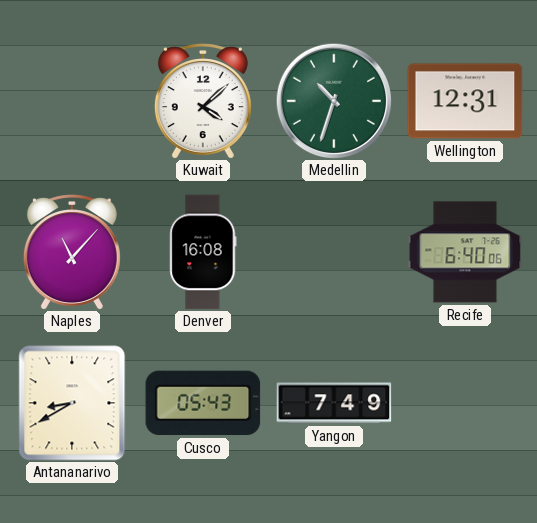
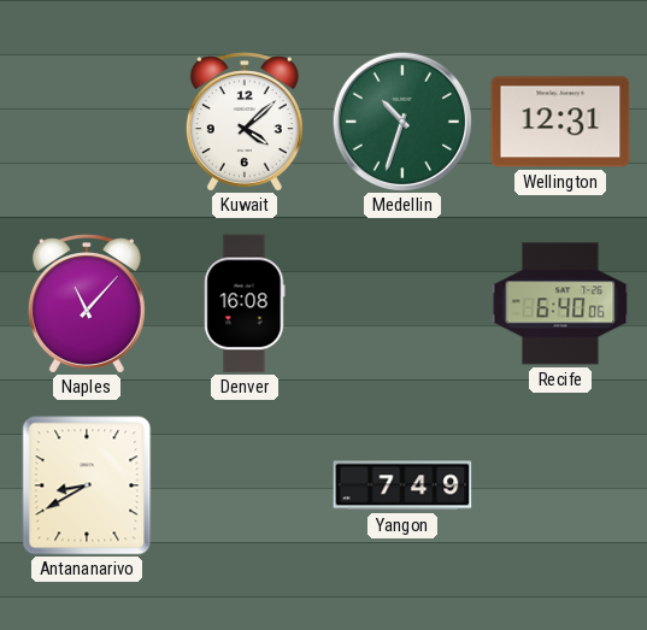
Cusco: 05:43 -> none (203, 403)
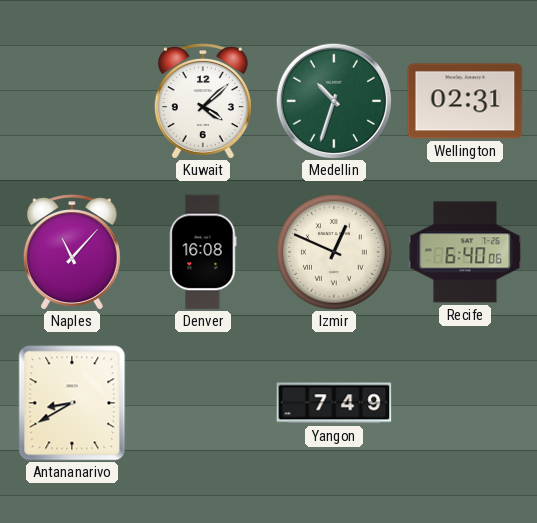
Wellington: 12:31 -> 02:31 (465, 101)
Izmir: none -> 12:49 (334, 252)
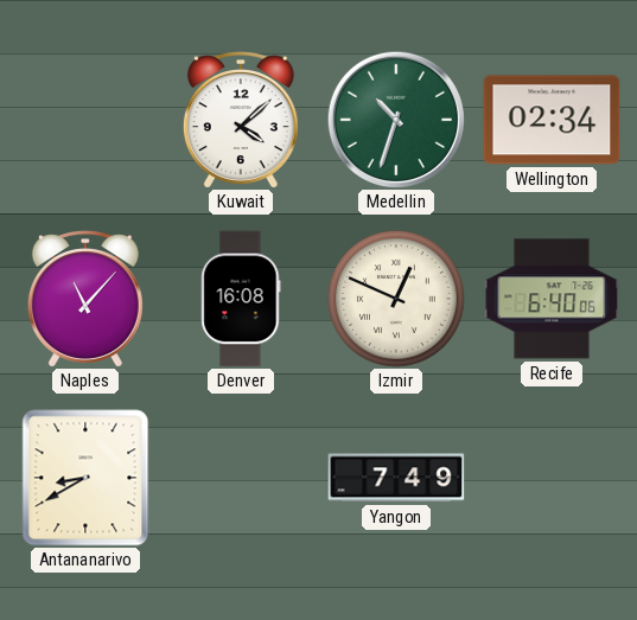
Wellington: 02:31 -> 02:34 (552, 120)
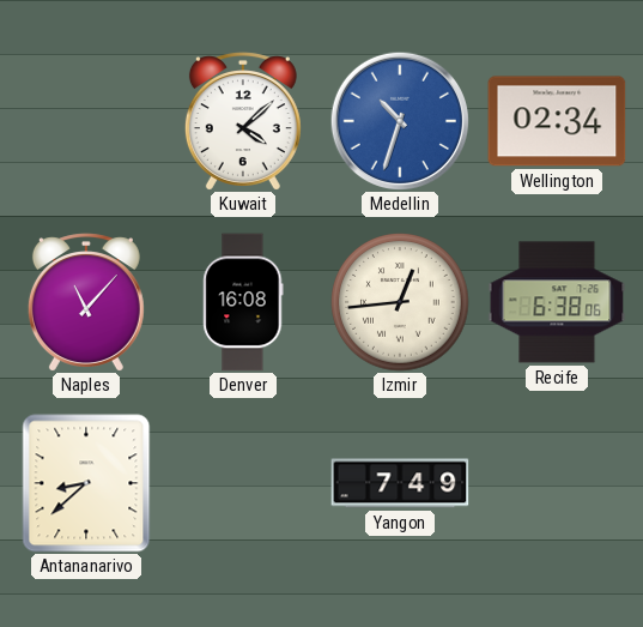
Medellin dial: green -> blue (399, 120)
Izmir: 12:49 -> 12:44 (400, 302)
Recife: 6:40 -> 6:38 (557, 302)
Antananarivo: 8:40 -> 8:38 (86, 483)
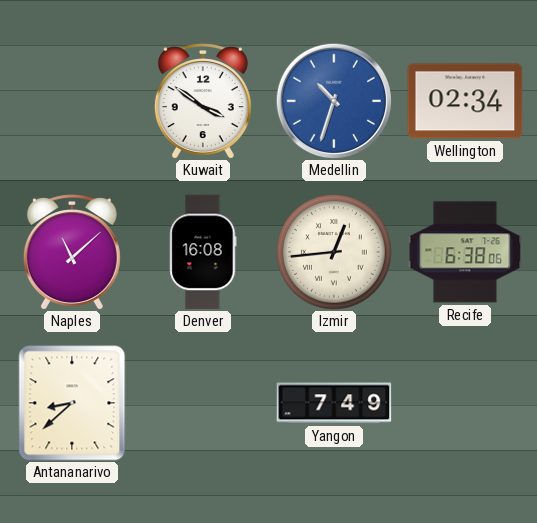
Kuwait: 4:08 -> 3:51 (203, 101)
Naples: 11:07 -> 11:08 (72, 252)
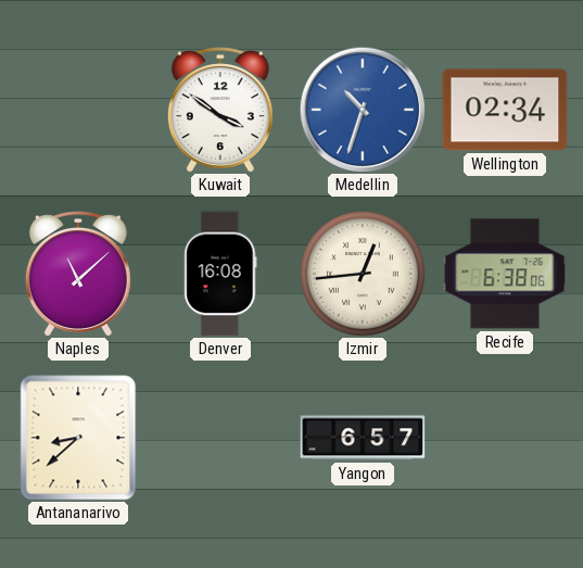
Yangon: 7:49 -> 6:57 (363, 438)
